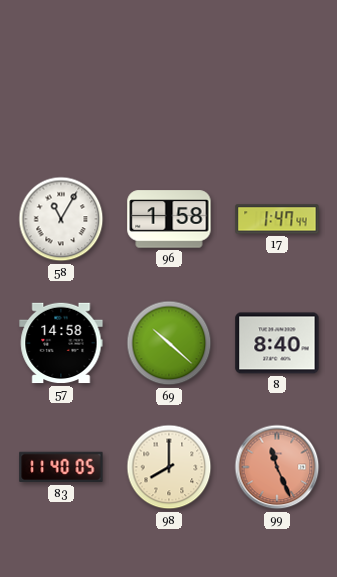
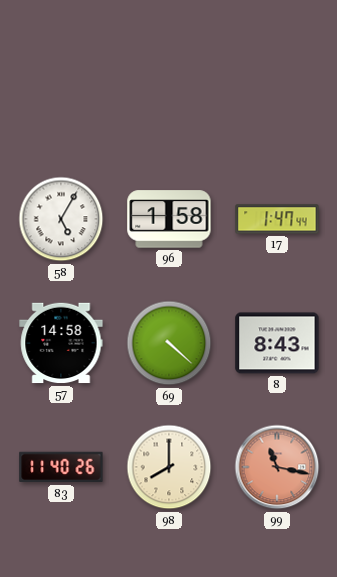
58: 11:05 -> 5:05 (61, 219)
69: 10:22 -> 4:22 (169, 343)
8: 8:40 -> 8:43 (277, 343)
83: 11:40:05 -> 11:40:26 (61, 467)
99: 11:26 -> 11:17 (277, 467)
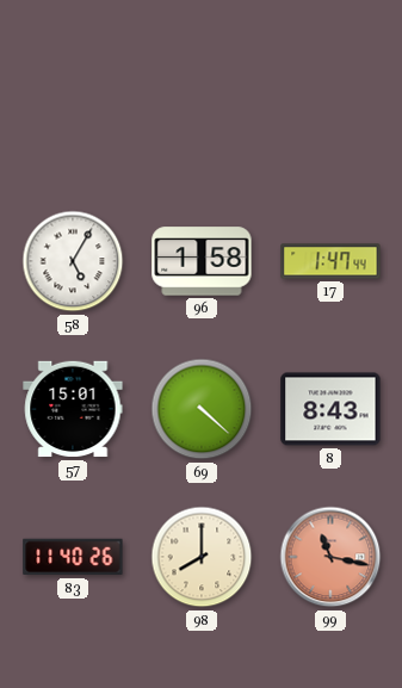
57: 14:58 -> 15:01 (73, 409)
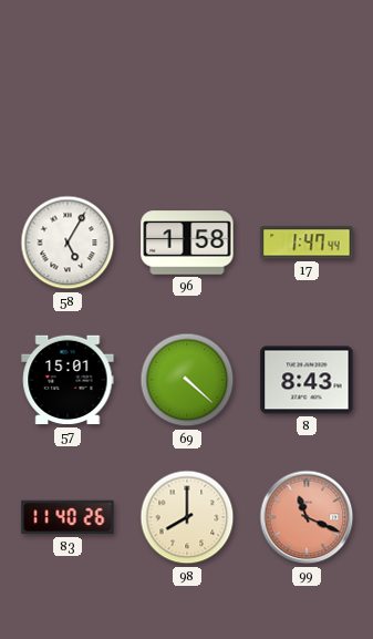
99: 11:17 -> 11:19 (307, 517)
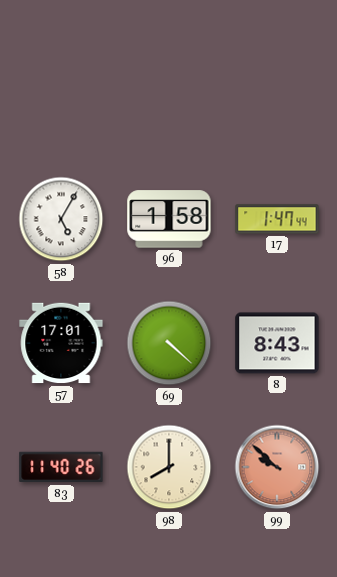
57: 15:01 -> 17:01 (61, 343)
99: 11:19 -> 9:52 (277, 467)
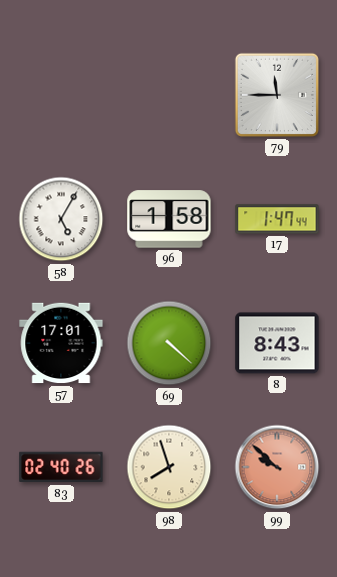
79: none -> 11:45 (277, 95)
83: 11:40 -> 02:40 (61, 467)
98: 8:00 -> 7:57 (169, 467)
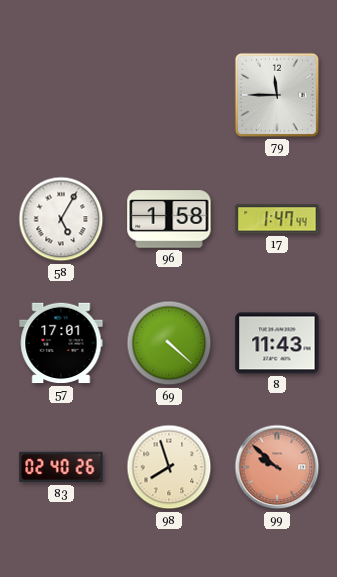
8: 8:43 -> 11:43 (277, 343)
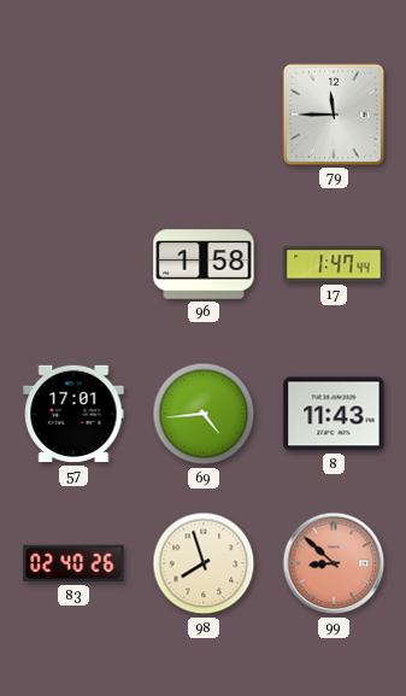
58: 5:05 -> none (61, 219)
69: 4:22 -> 4:44 (204, 414)
99: 9:52 -> 8:52 (334, 563)
